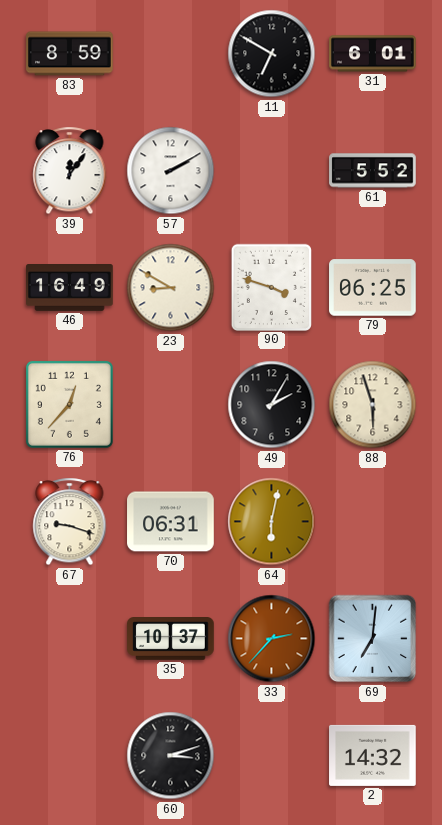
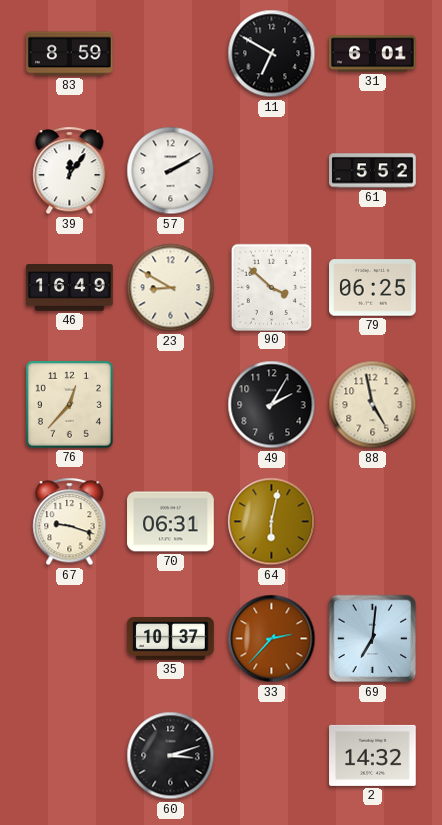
90: 3:48 -> 3:52 (271, 287)
88: 5:57 -> 4:58 (373, 405)
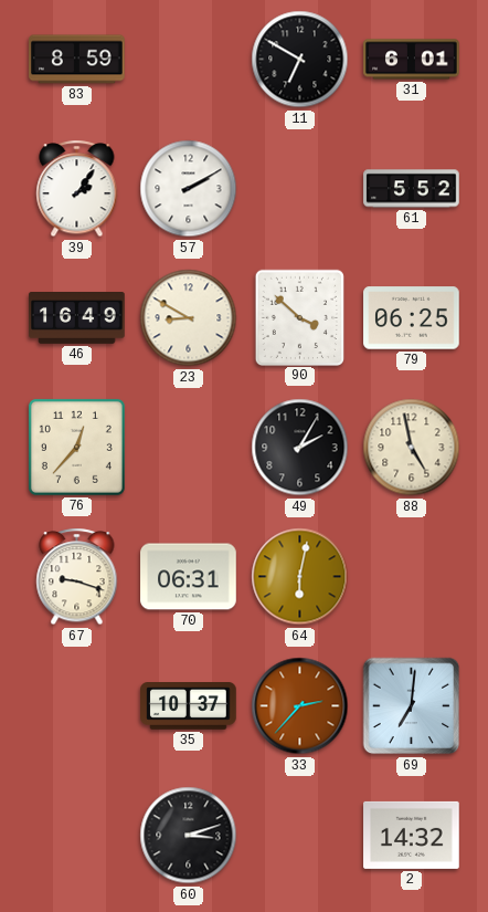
39: 12:06 -> 2:06 (77, 189)
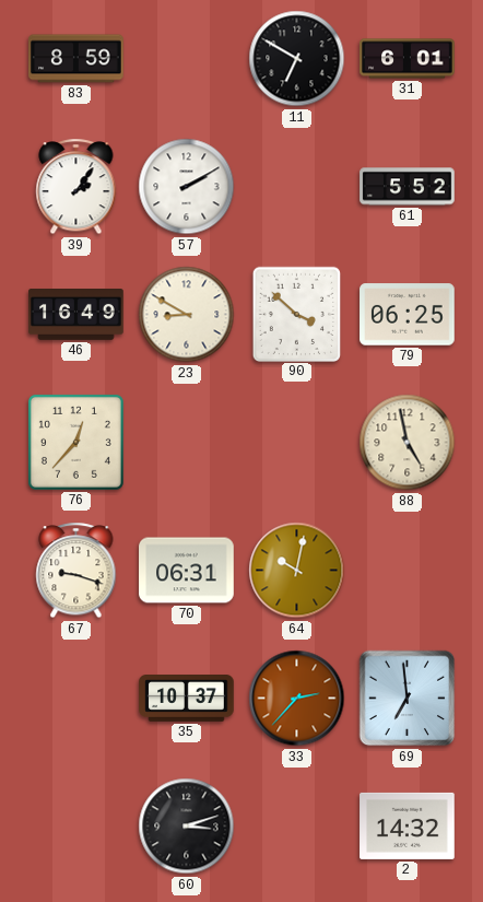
49: 2:05 -> none (300, 448)
64: 6:02 -> 10:02 (297, 571)
69: 7:01 -> 6:59 (408, 699)
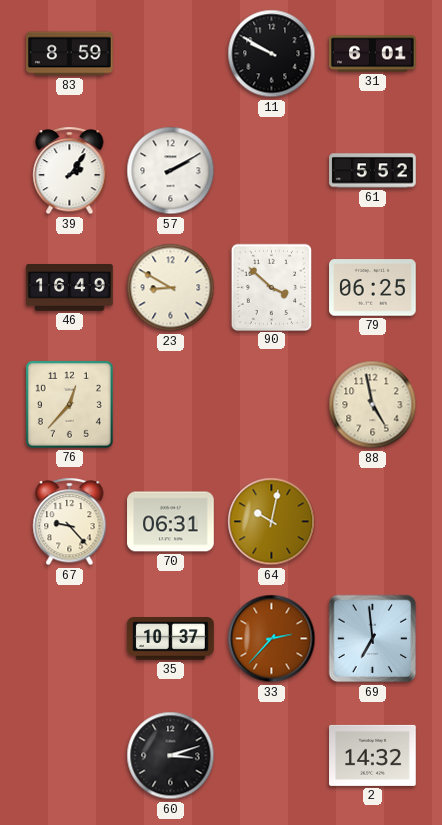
11: 6:50 -> 9:50 (272, 54)
67: 9:18 -> 9:23 (70, 522)
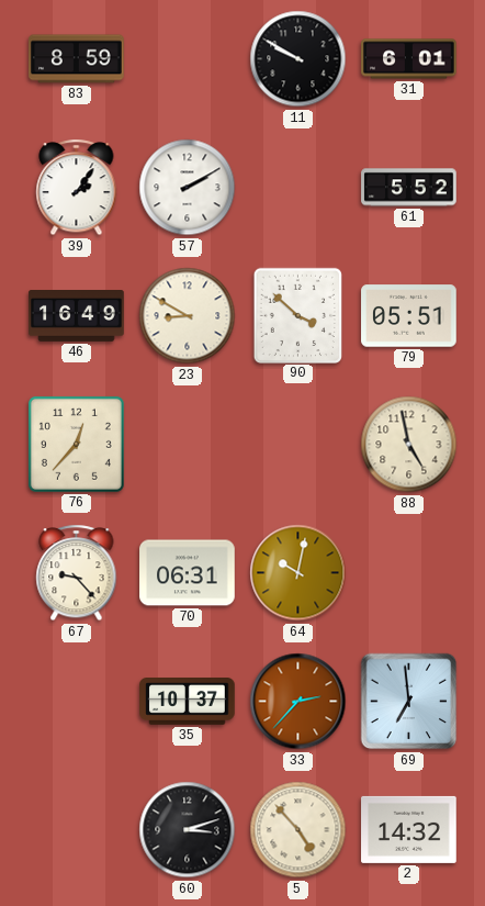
79: 06:25 -> 05:51 (409, 316)
5: none -> 4:53 (298, 830)
